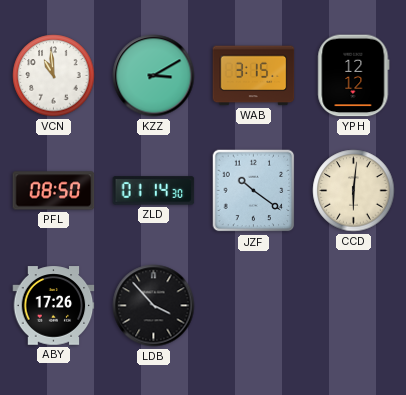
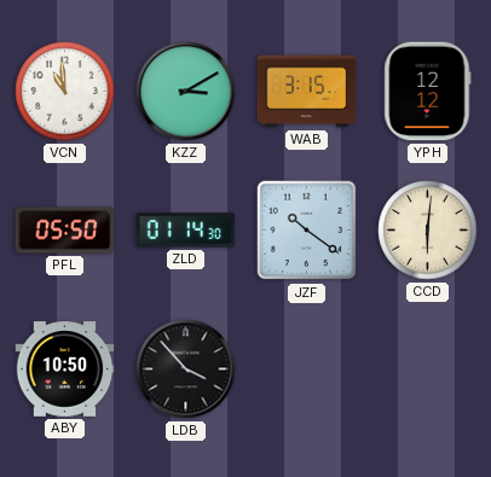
PFL: 08:50 -> 05:50 (65, 231)
ABY: 17:26 -> 10:50 (65, 370)
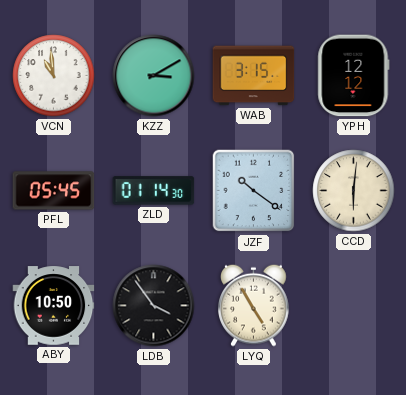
PFL: 05:50 -> 05:45 (54, 191)
LDB: 3:53 -> 3:54 (154, 306)
LYQ: none -> 4:55 (254, 305)
